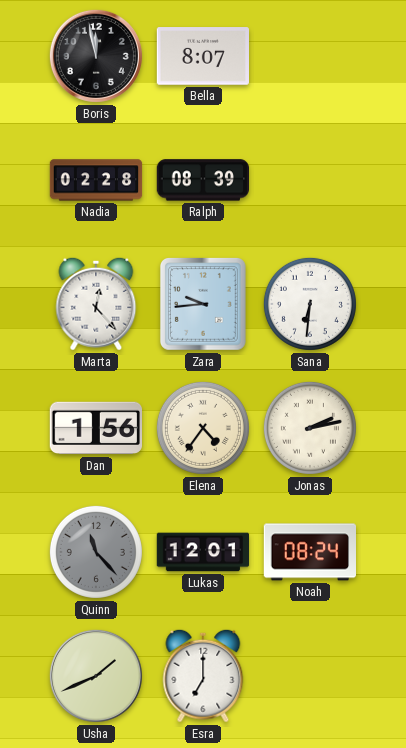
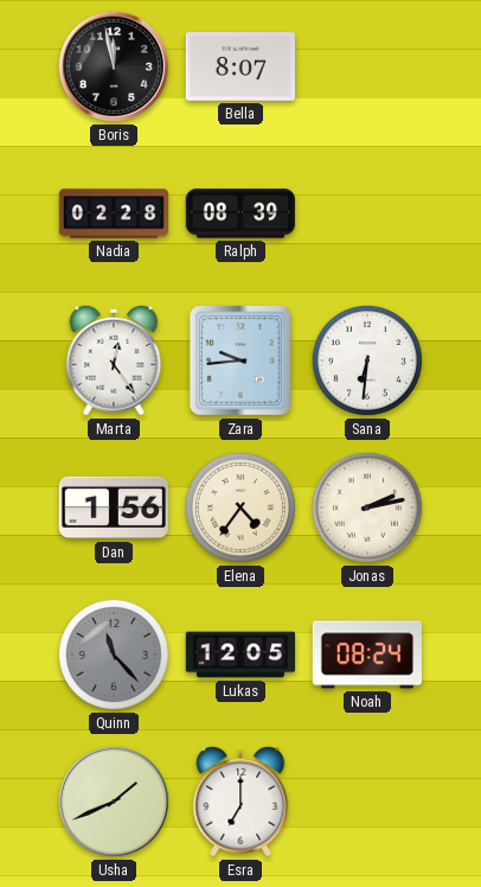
Marta: 12:23 -> 12:24 (114, 360)
Lukas: 12:01 -> 12:05 (240, 655)
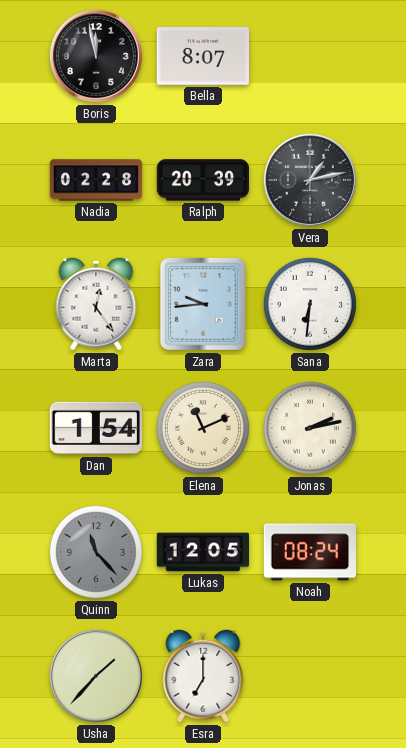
Ralph: 08:39 -> 20:39 (203, 180)
Vera: none -> 1:13 (310, 180)
Dan: 1:56 -> 1:54 (95, 428)
Elena: 4:36 -> 11:11 (203, 428)
Usha: 1:41 -> 1:37 (96, 676)
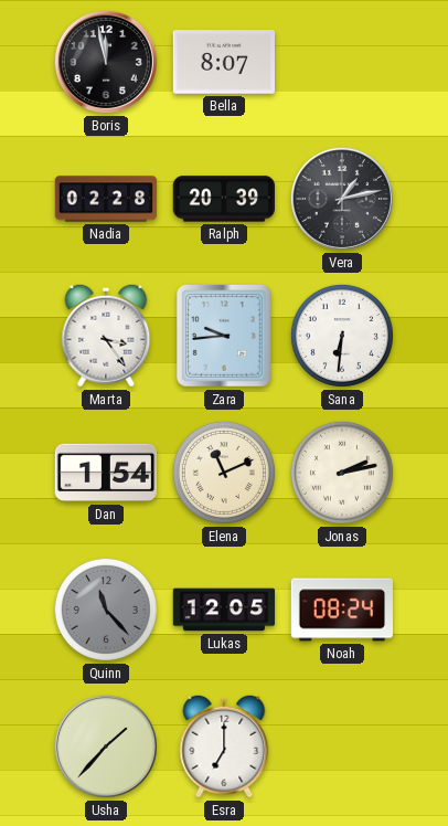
Marta: 12:24 -> 3:24 (106, 336)
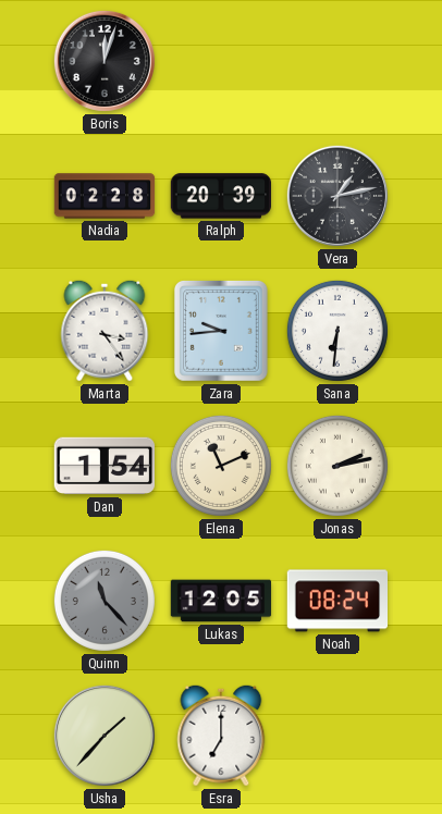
Boris: 11:58 -> 12:03 (105, 61)
Bella: 8:07 -> none (224, 62)
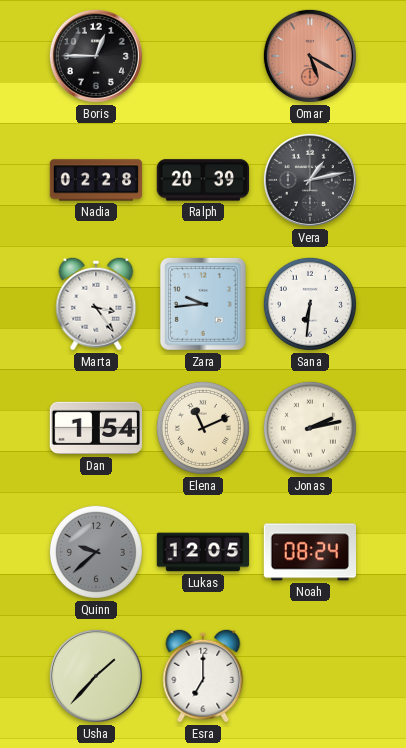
Boris: 12:03 -> 12:45 (96, 56)
Omar: none -> 5:20 (310, 56)
Quinn: 11:23 -> 9:38 (96, 552)
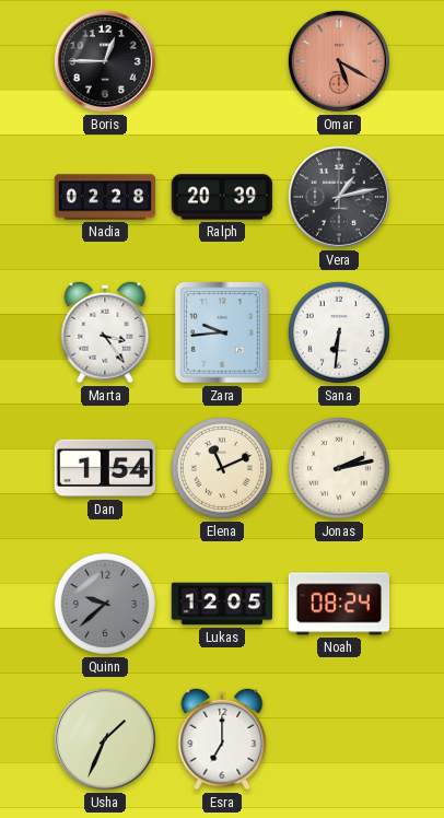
Usha: 1:37 -> 1:34 (105, 739)
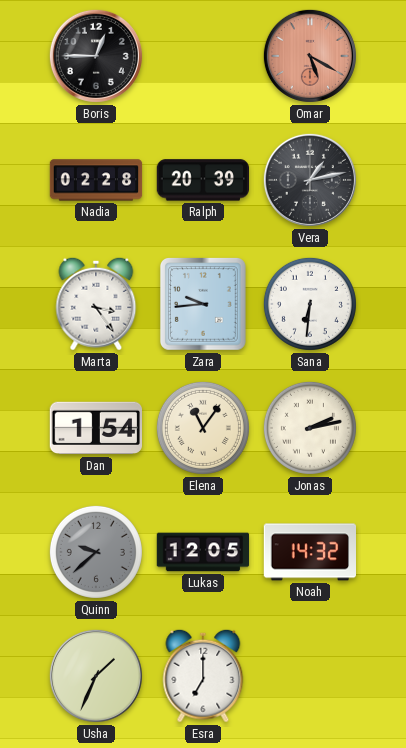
Elena: 11:11 -> 11:06 (203, 428)
Noah: 08:24 -> 14:32 (309, 552)
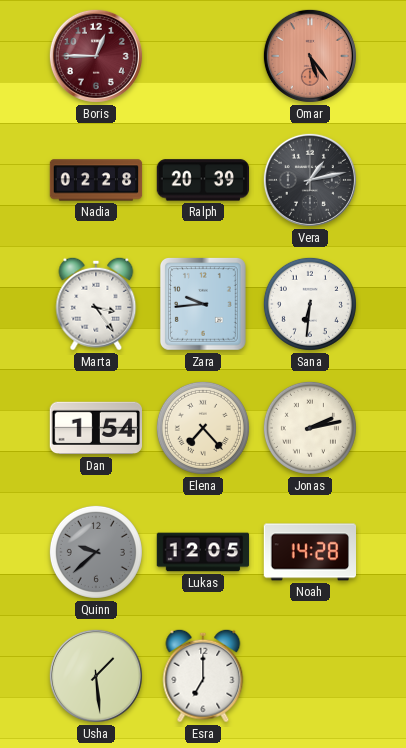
Boris dial: black -> burgundy (96, 56)
Omar: 5:20 -> 5:24 (310, 56)
Elena: 11:06 -> 7:23 (203, 428)
Noah: 14:32 -> 14:28 (309, 552)
Usha: 1:34 -> 1:29 (96, 676)
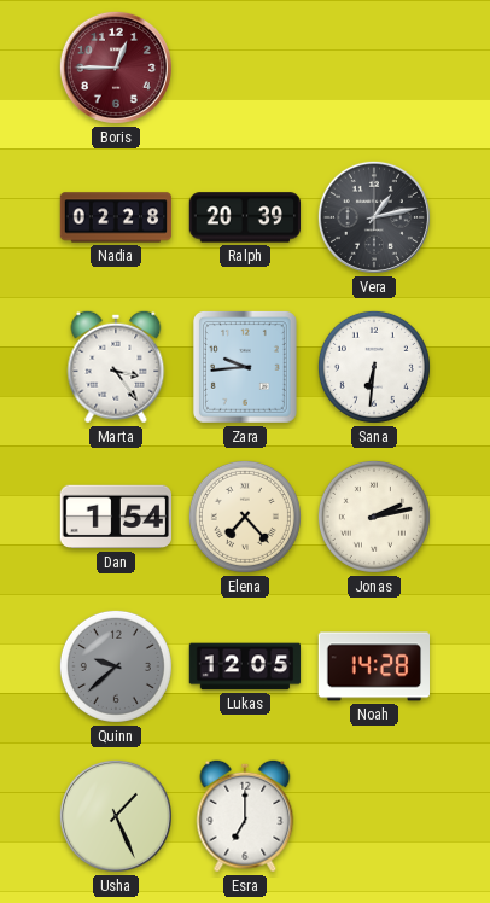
Omar: 5:24 -> none (310, 56)
Usha: 1:29 -> 1:26 (116, 816)
